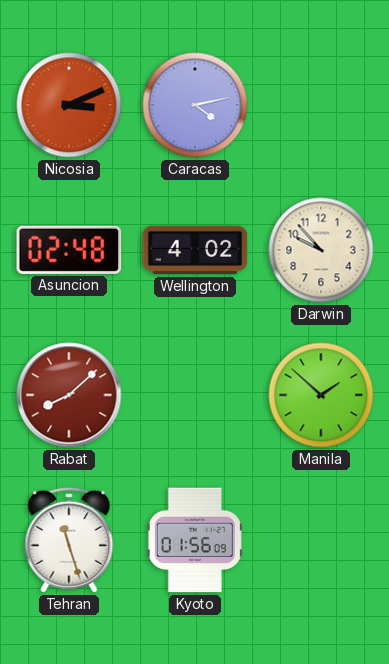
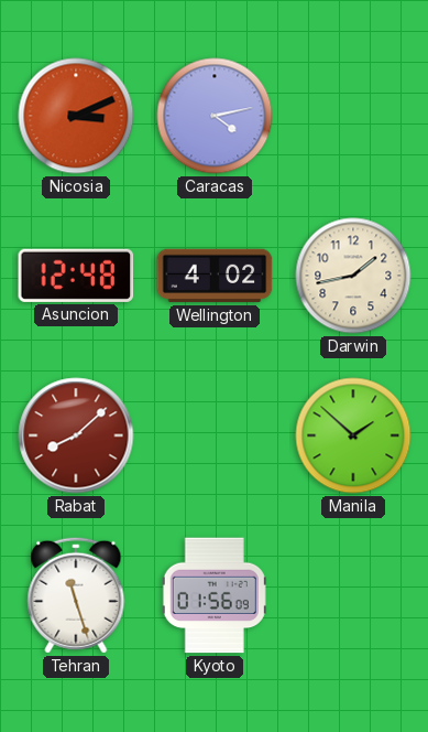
Asuncion: 02:48 -> 12:48 (76, 276)
Darwin: 9:53 -> 1:43 (353, 276)
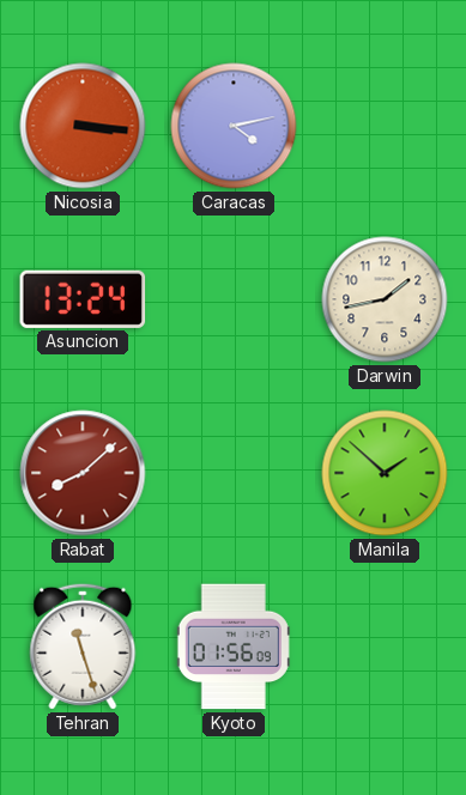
Nicosia: 3:11 -> 3:16 (83, 126)
Asuncion: 12:48 -> 13:24 (83, 299)
Wellington: 4:02 -> none (215, 276)
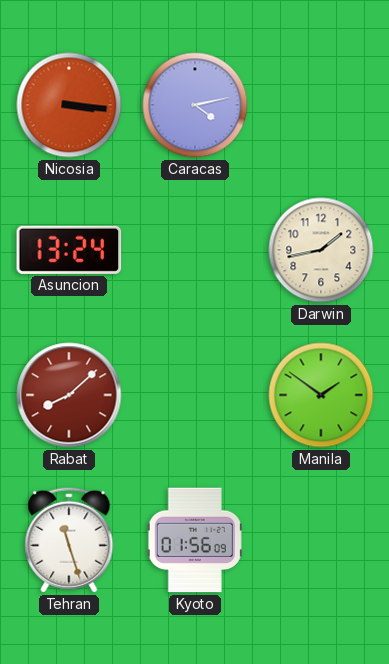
Manila: 1:52 -> 1:51 (321, 395)
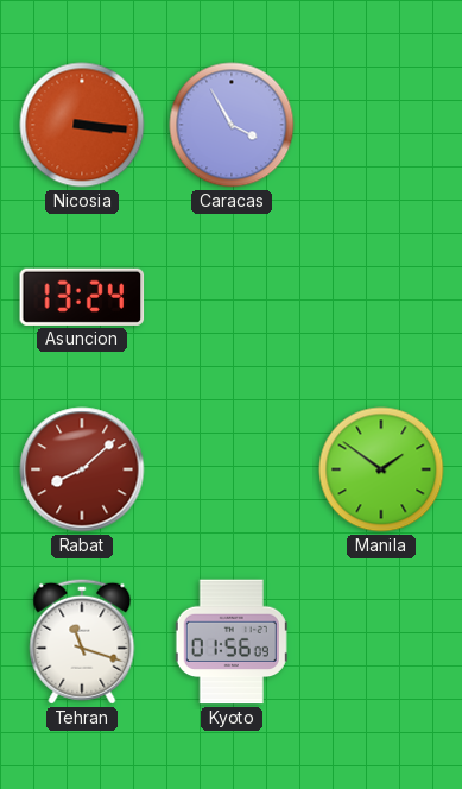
Caracas: 4:13 -> 3:55 (232, 125)
Darwin: 1:43 -> none (321, 250)
Tehran: 11:27 -> 11:18 (82, 642)
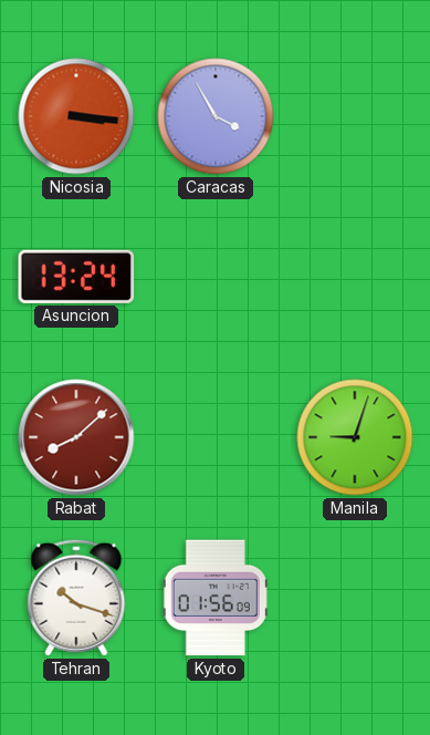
Manila: 1:51 -> 9:03 (355, 437)
Tehran: 11:18 -> 10:18 (76, 598)
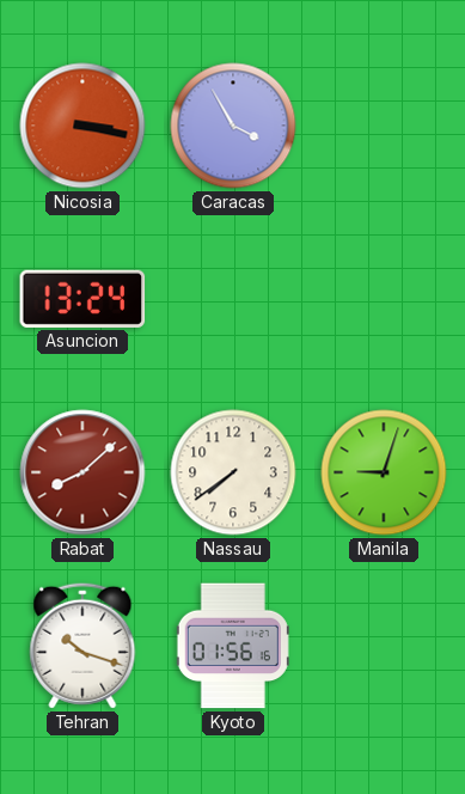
Nicosia: 3:16 -> 3:17 (82, 126)
Nassau: none -> 7:39 (233, 472)
Kyoto: 01:56:09 -> 01:56:16 (233, 646)
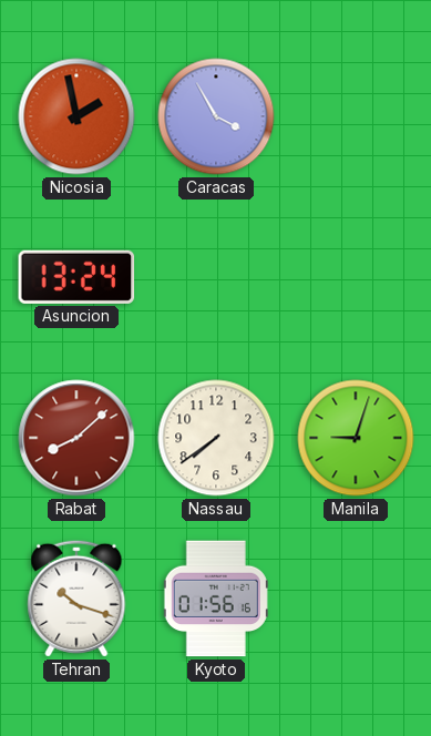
Nicosia: 3:17 -> 1:58 (76, 116)
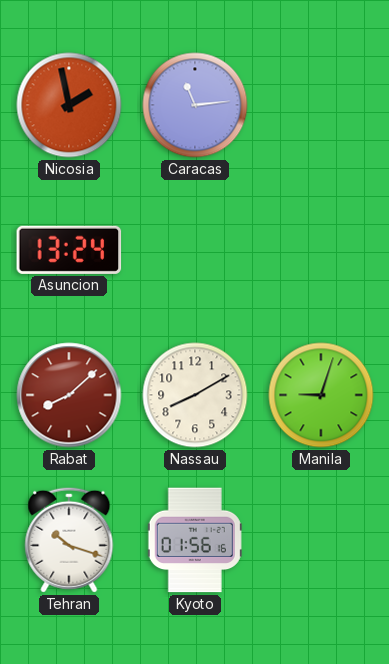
Caracas: 3:55 -> 11:14 (195, 105)
Nassau: 7:39 -> 8:10 (195, 395)
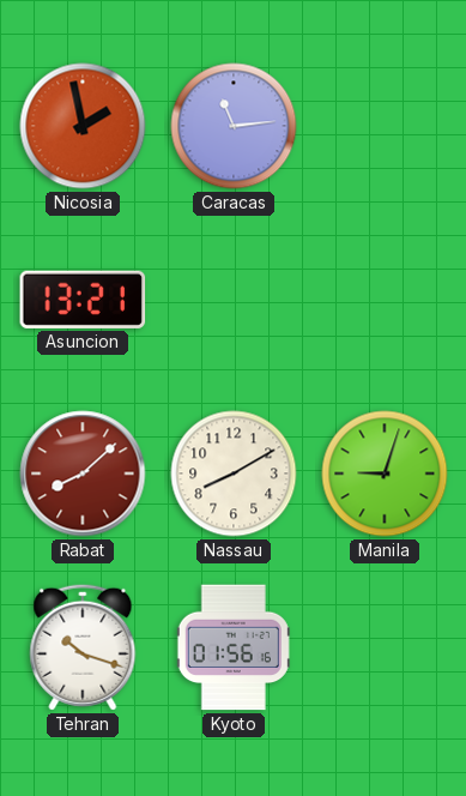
Asuncion: 13:24 -> 13:21 (83, 300)
